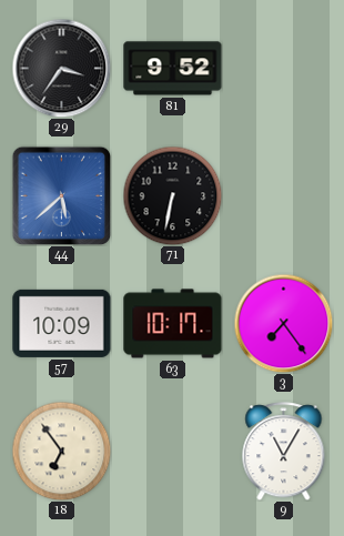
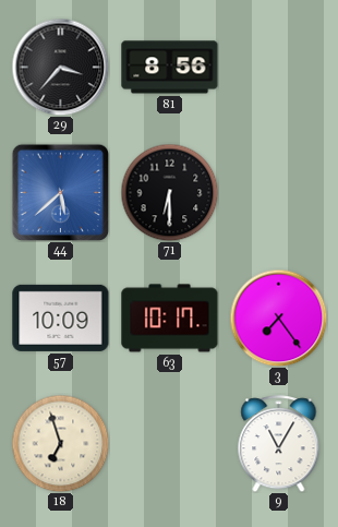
29: 3:36 -> 3:37 (60, 67)
81: 9:52 -> 8:56 (170, 68)
71: 6:32 -> 6:30 (169, 192)
18: 6:54 -> 6:57 (60, 443)
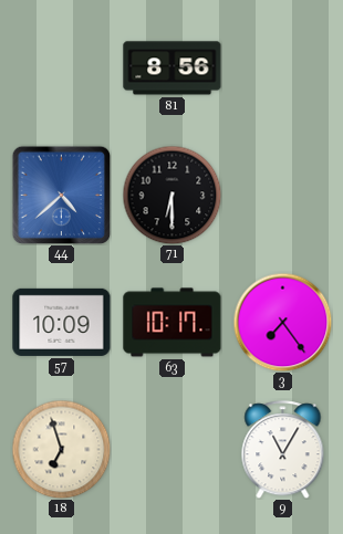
29: 3:37 -> none (60, 67)
44: 5:38 -> 4:38 (61, 195)
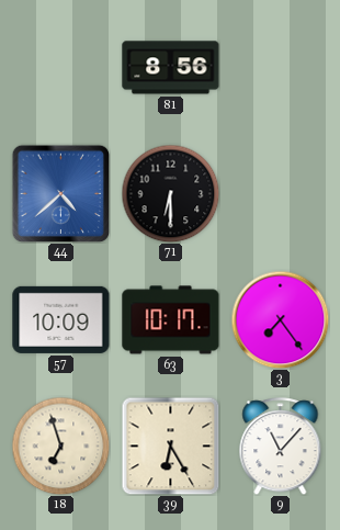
39: none -> 6:25 (170, 446)
9: 11:05 -> 11:07 (281, 447)
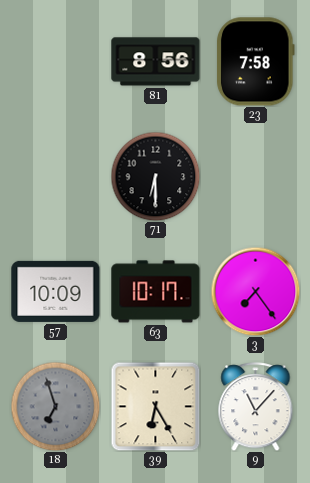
23: none -> 7:58 (256, 62)
44: 4:38 -> none (60, 193)
18 dial: cream -> grey (55, 406)
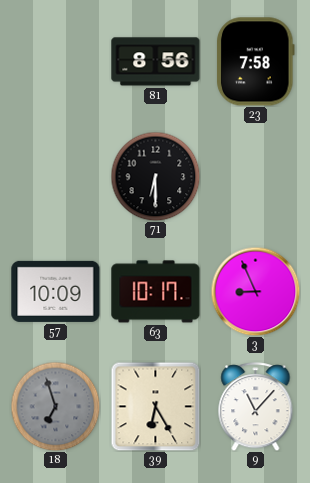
3: 7:24 -> 8:56 (255, 291)
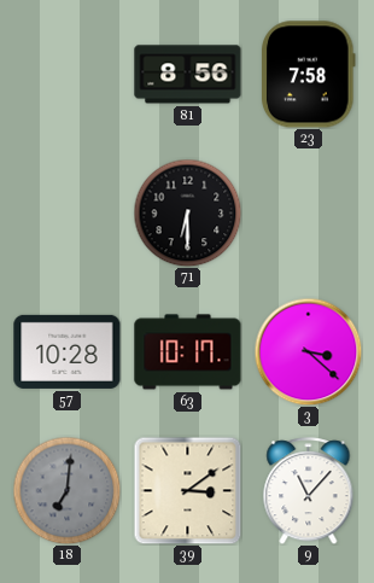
57: 10:09 -> 10:28 (68, 351)
3: 8:56 -> 3:22 (308, 351)
18: 6:57 -> 7:01 (66, 490)
39: 6:25 -> 3:09 (187, 490)
